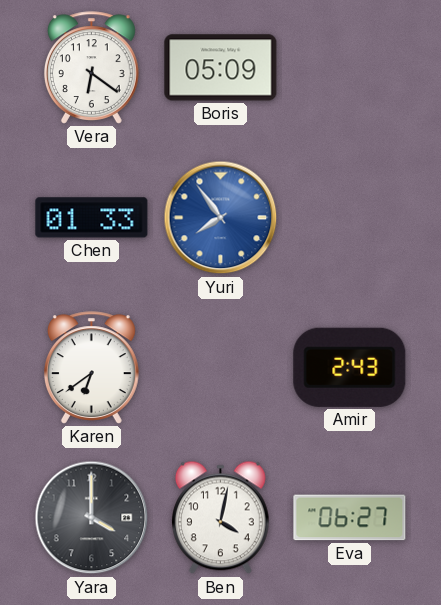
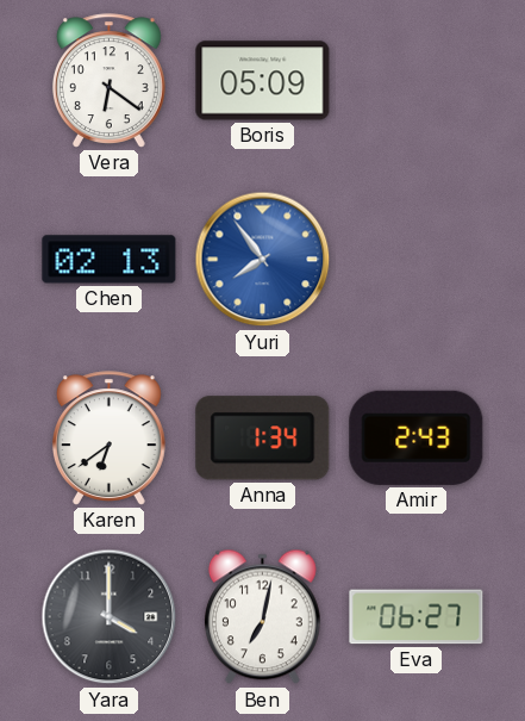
Chen: 01:33 -> 02:13 (110, 260)
Anna: none -> 1:34 (263, 439)
Ben: 4:02 -> 7:02 (262, 617)
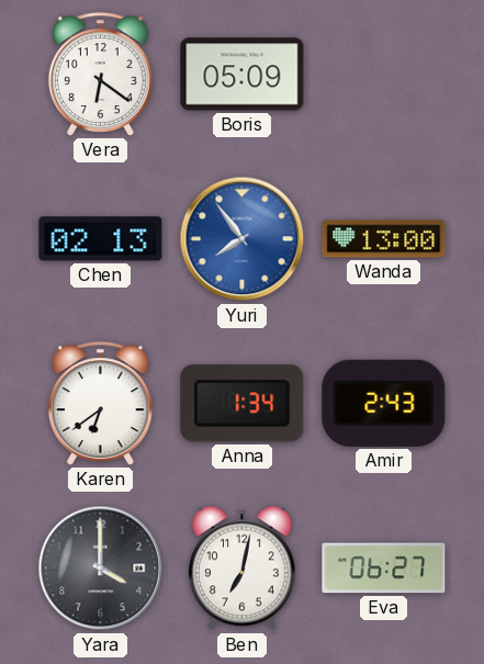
Wanda: none -> 13:00 (384, 239)
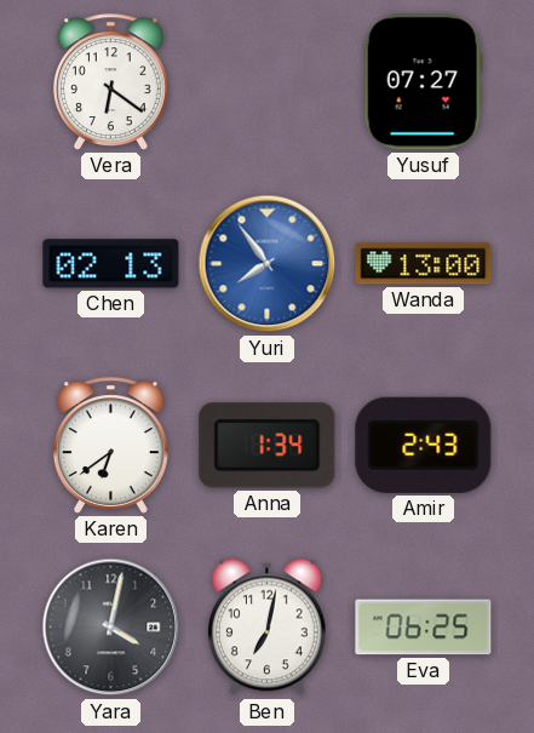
Boris: 05:09 -> none (243, 75)
Yusuf: none -> 07:27 (423, 82)
Yara: 4:00 -> 4:02 (111, 628)
Eva: 06:27 -> 06:25 (424, 628)
